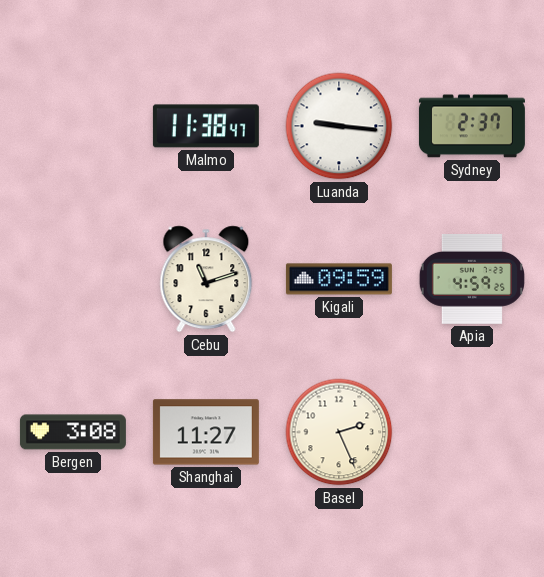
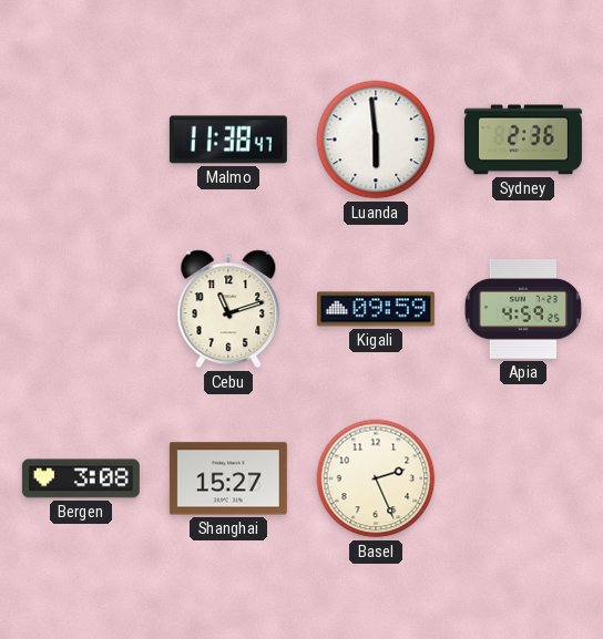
Luanda: 9:16 -> 5:59 (376, 140)
Sydney: 2:37 -> 2:36 (523, 140)
Shanghai: 11:27 -> 15:27 (228, 478)
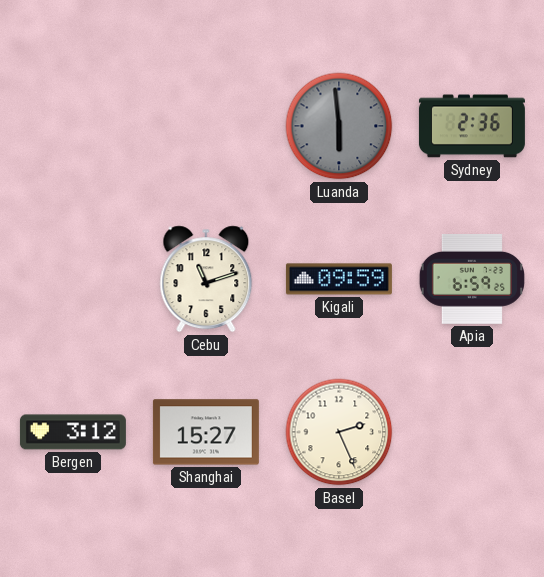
Malmo: 11:38 -> none (228, 140)
Luanda dial: white -> grey (339, 126)
Apia: 4:59 -> 6:59 (472, 279)
Bergen: 3:08 -> 3:12 (73, 432)
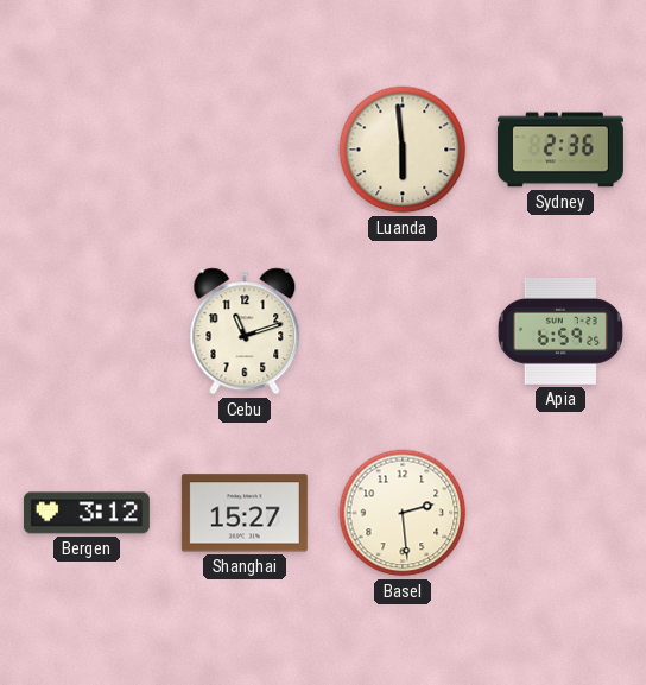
Luanda dial: grey -> cream (403, 150)
Kigali: 09:59 -> none (339, 279)
Basel: 2:26 -> 2:29 (403, 513)
